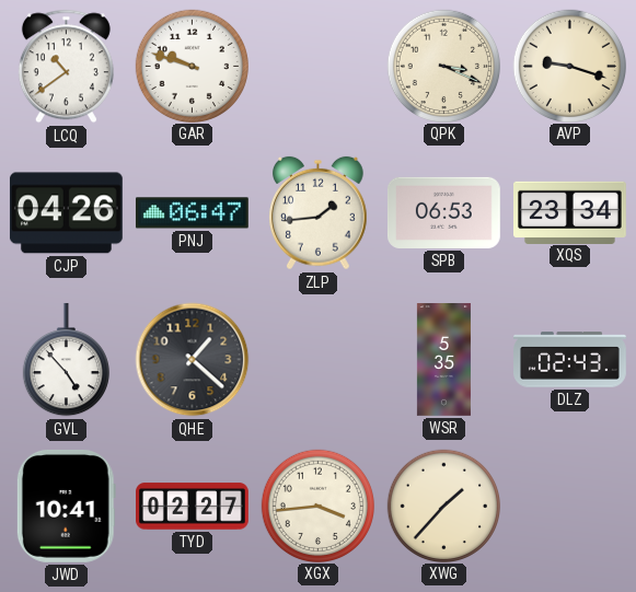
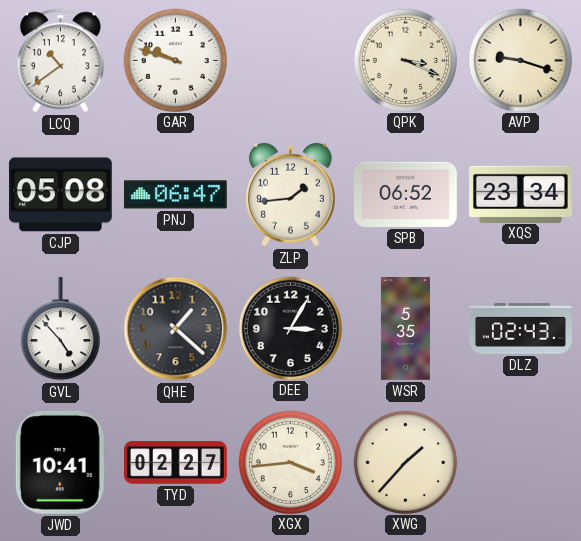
CJP: 04:26 -> 05:08 (60, 195)
SPB: 06:53 -> 06:52 (406, 194)
DEE: none -> 3:05 (290, 328)
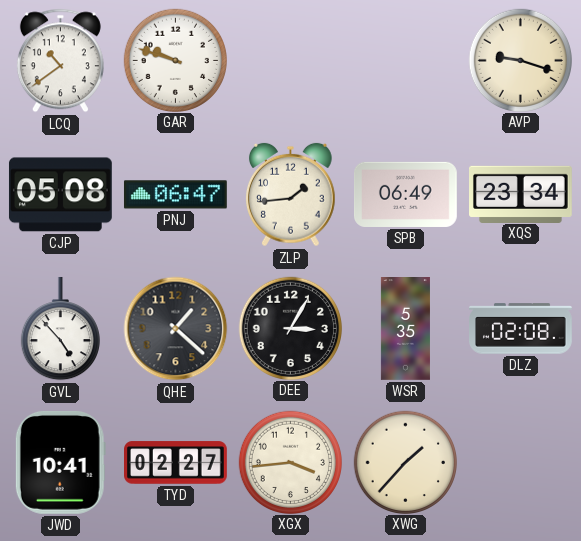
QPK: 3:19 -> none (405, 60)
SPB: 06:52 -> 06:49 (406, 194)
DLZ: 02:43 -> 02:08 (521, 329)
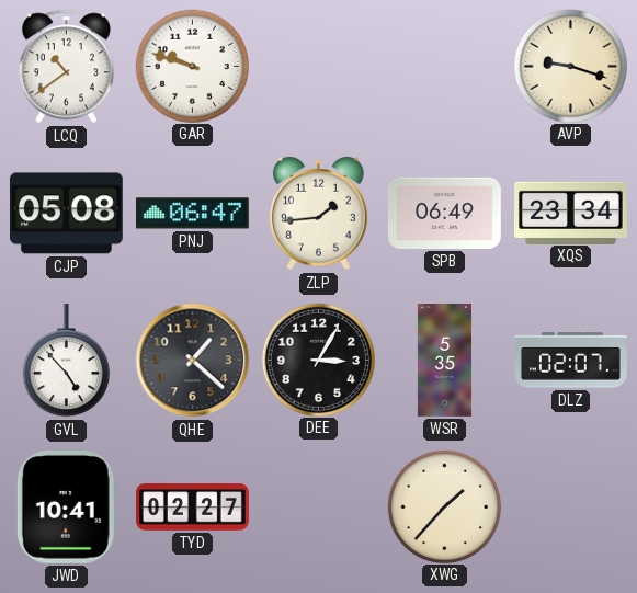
DLZ: 02:08 -> 02:07 (571, 361)
XGX: 3:44 -> none (290, 462)
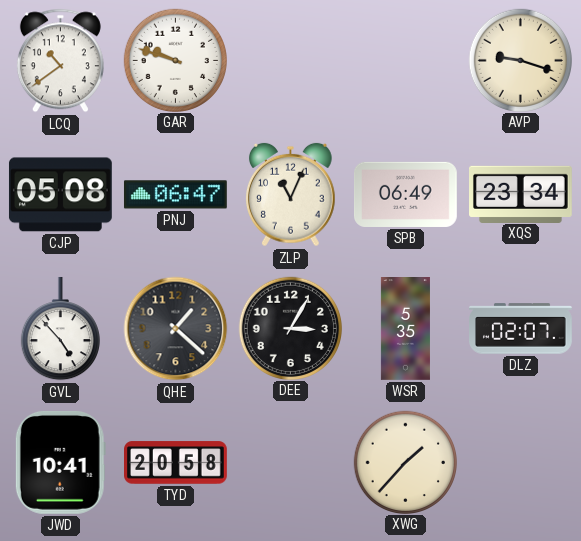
ZLP: 1:44 -> 11:04 (291, 195)
TYD: 02:27 -> 20:58 (176, 463)
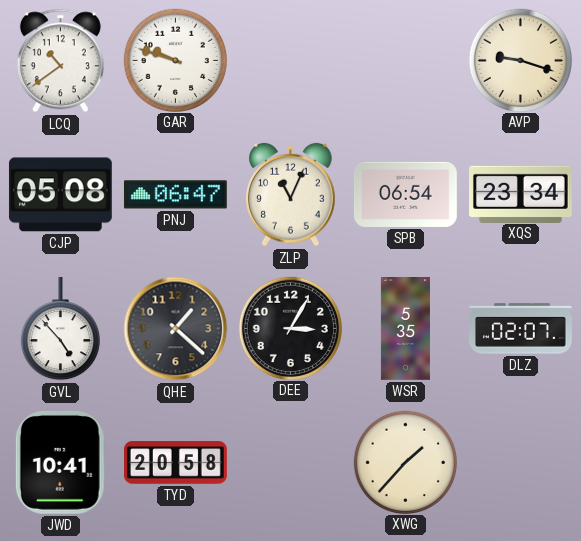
SPB: 06:49 -> 06:54 (406, 194)
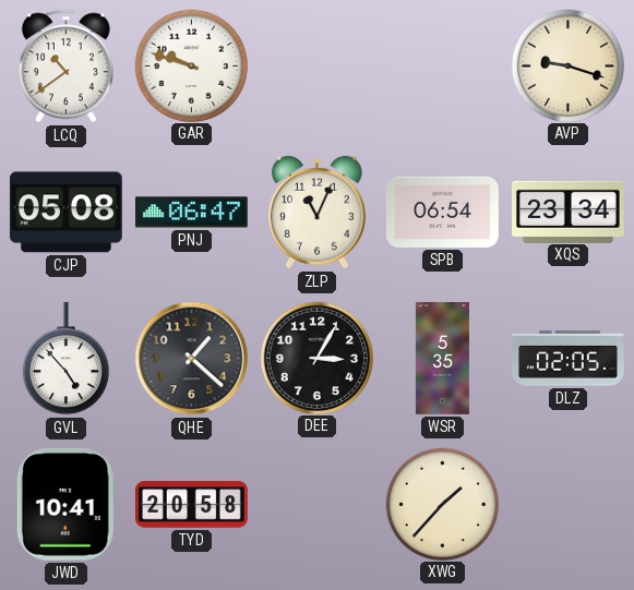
DLZ: 02:07 -> 02:05 (569, 359)
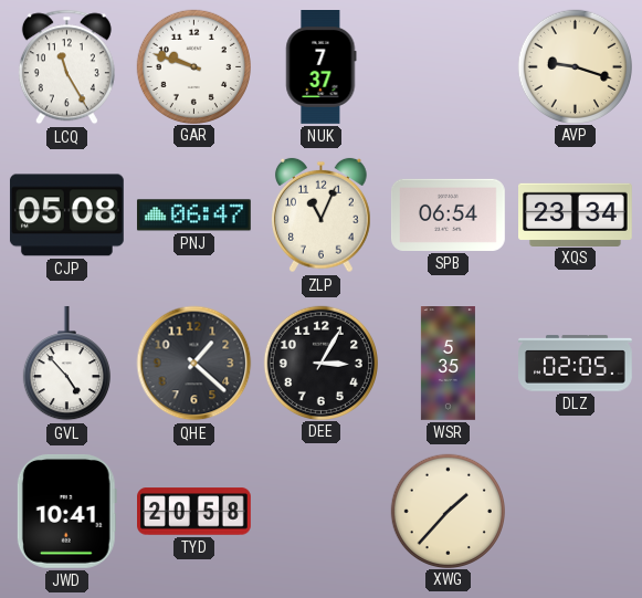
LCQ: 10:39 -> 11:25 (66, 67)
NUK: none -> 7:37 (322, 67)
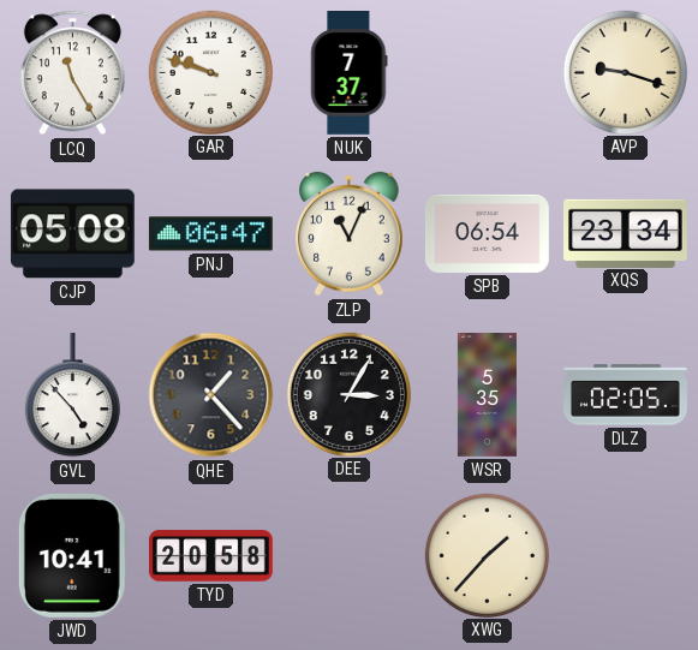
QHE: 1:22 -> 1:23 (211, 395)
